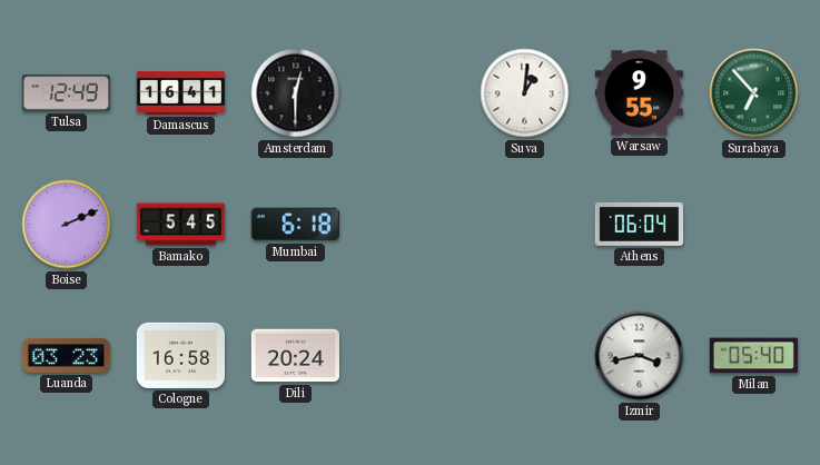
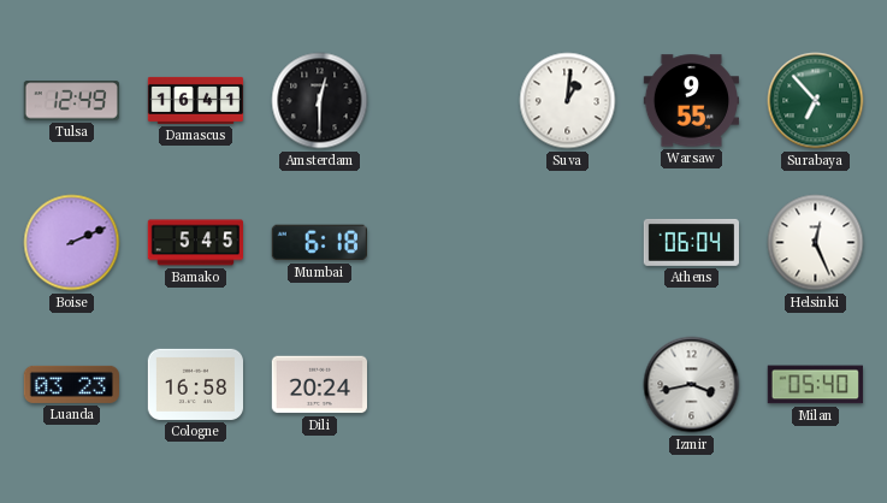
Helsinki: none -> 12:26 (816, 243)
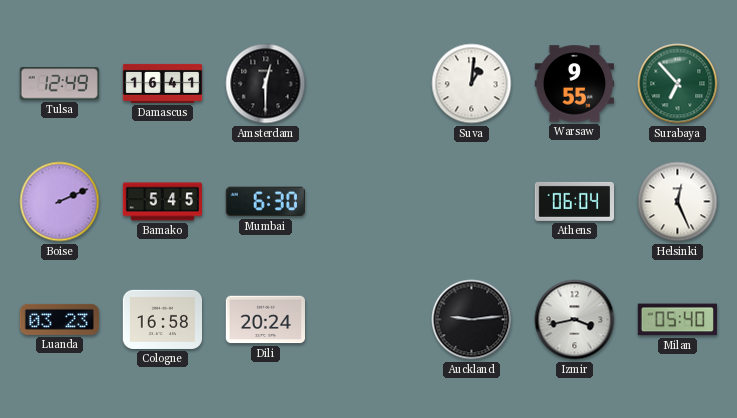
Mumbai: 6:18 -> 6:30 (265, 202)
Auckland: none -> 9:14 (472, 320)
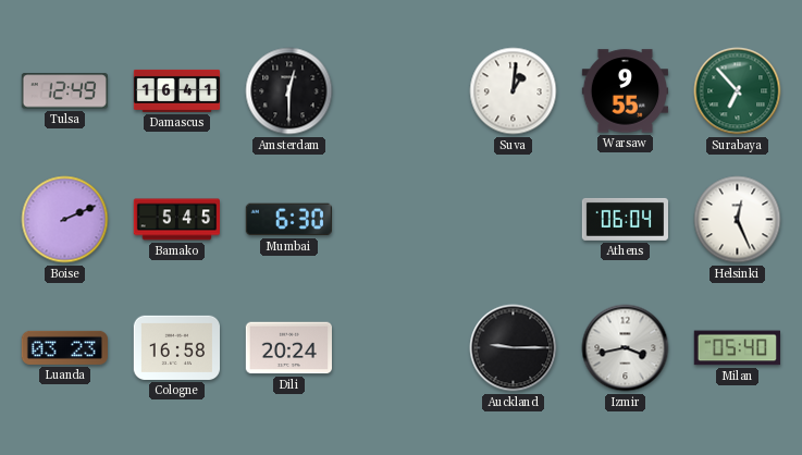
Auckland: 9:14 -> 9:15 (514, 348)
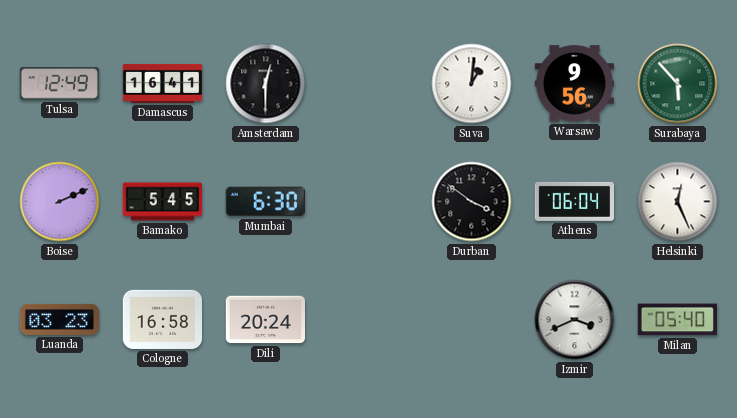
Warsaw: 9:55 -> 9:56 (574, 84)
Surabaya: 6:53 -> 5:53 (678, 84)
Durban: none -> 3:51 (472, 202)
Auckland: 9:15 -> none (514, 348)
Izmir: 3:43 -> 3:41 (575, 320)
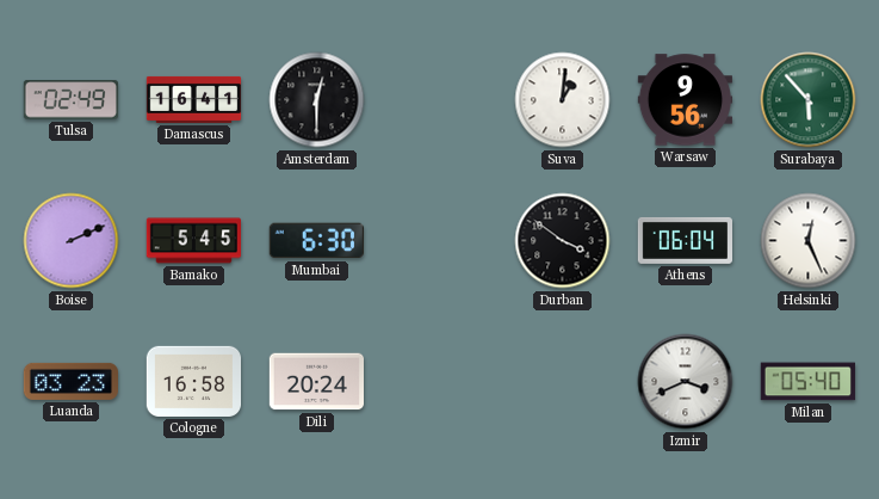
Tulsa: 12:49 -> 02:49 (70, 100)
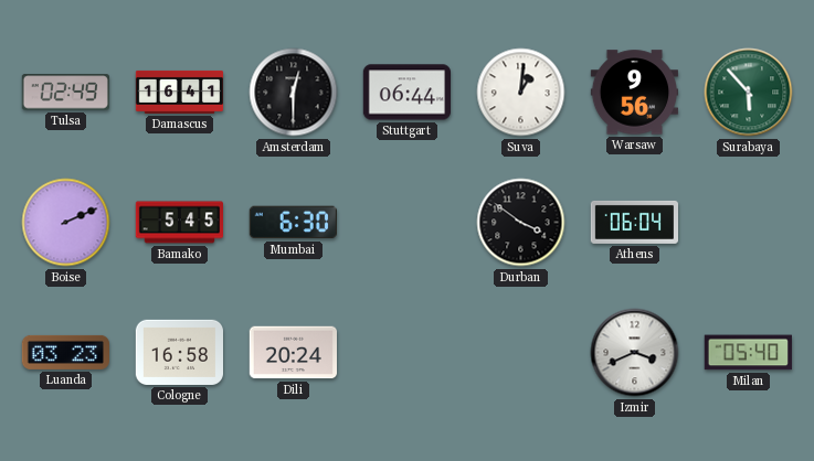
Stuttgart: none -> 06:44 (406, 93)
Helsinki: 12:26 -> none (809, 241)
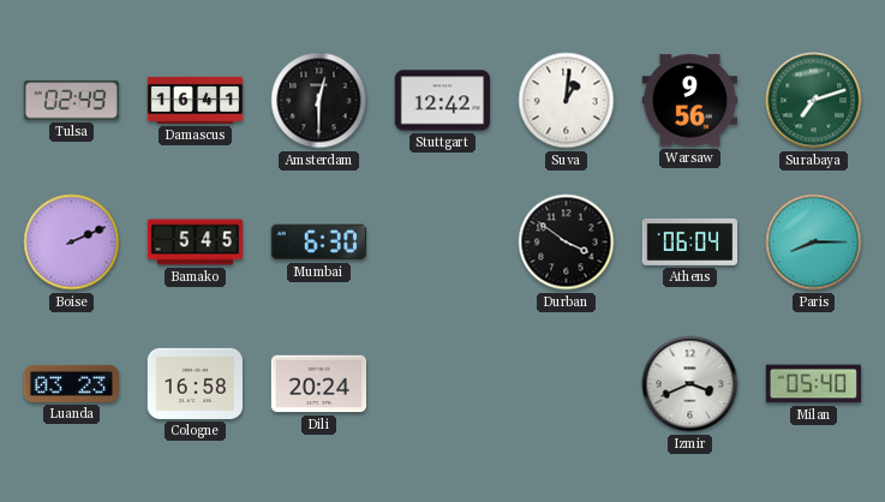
Stuttgart: 06:44 -> 12:42 (442, 101)
Surabaya: 5:53 -> 7:12 (814, 101)
Paris: none -> 8:15 (814, 243)
